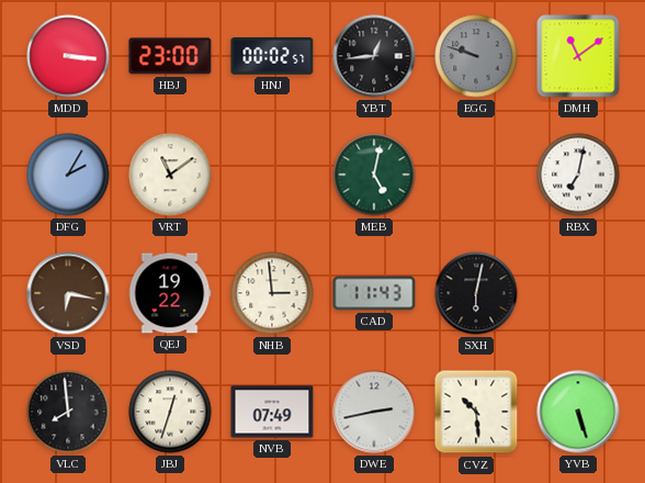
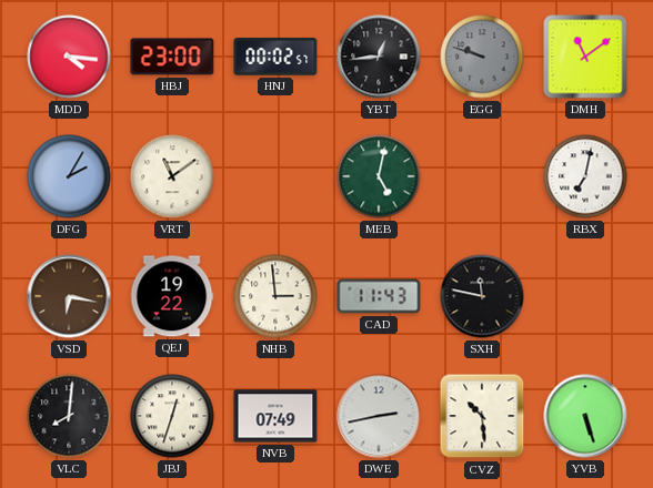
MDD: 3:16 -> 4:16 (69, 57)
SXH: 6:02 -> 11:47 (482, 296)
VLC: 7:59 -> 8:01 (69, 416)
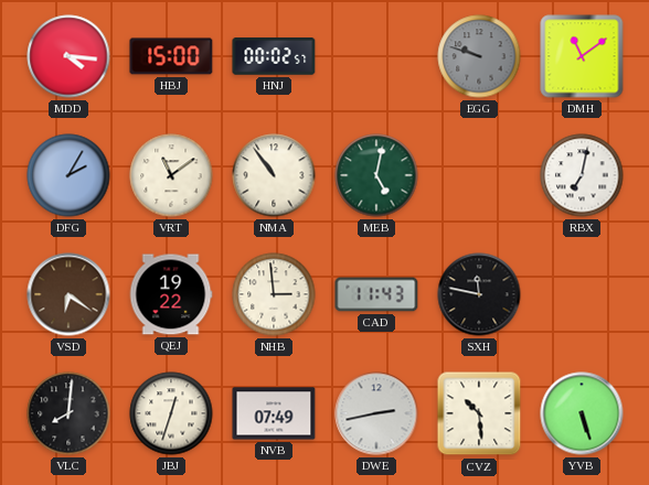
HBJ: 23:00 -> 15:00 (171, 56)
YBT: 12:44 -> none (379, 57)
NMA: none -> 10:54 (274, 175)
VSD: 6:17 -> 6:21 (68, 294)
